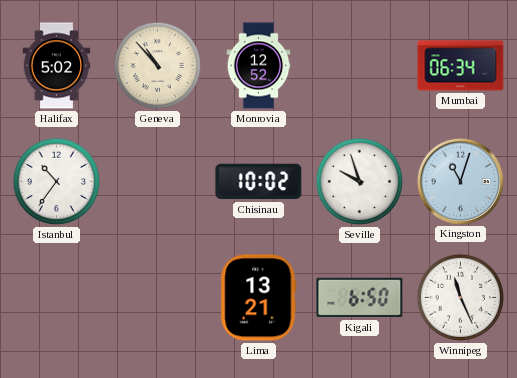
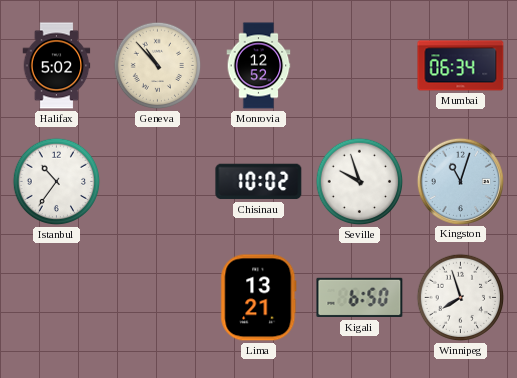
Winnipeg: 11:26 -> 7:57 (461, 298)
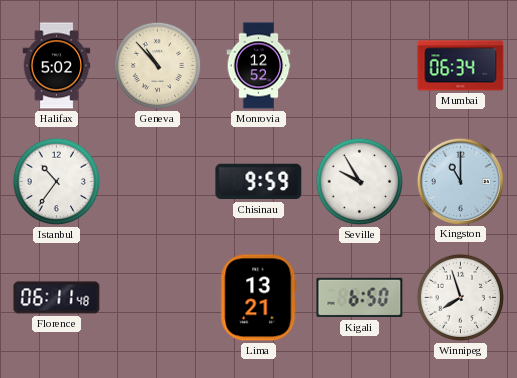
Chisinau: 10:02 -> 9:59 (259, 182)
Seville: 9:57 -> 9:55 (360, 182)
Kingston: 11:03 -> 11:00 (460, 181)
Florence: none -> 06:11 (57, 298)
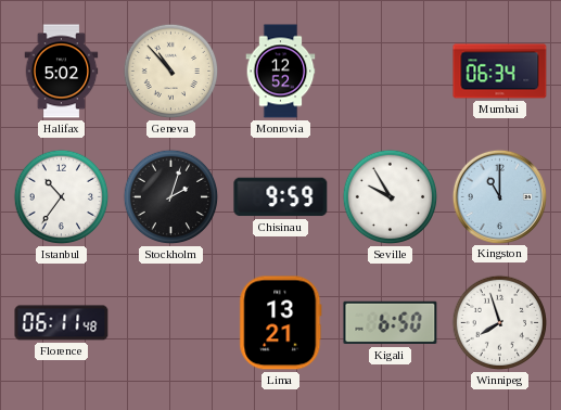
Stockholm: none -> 2:03 (171, 197)
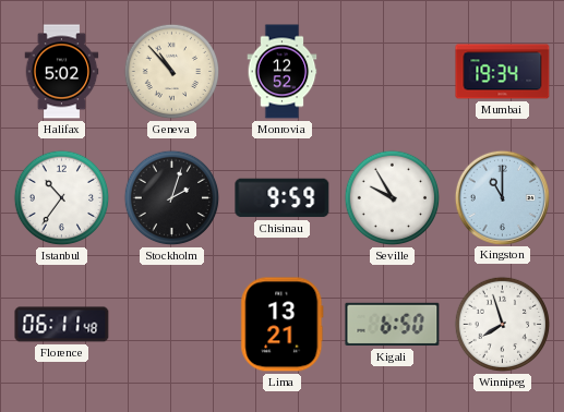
Mumbai: 06:34 -> 19:34 (503, 72)
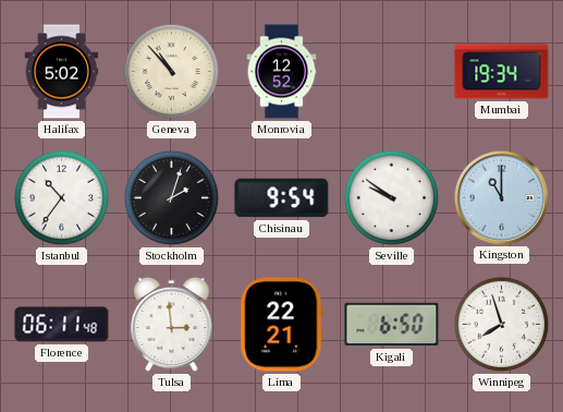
Chisinau: 9:59 -> 9:54 (282, 198)
Seville: 9:55 -> 9:51 (392, 198)
Tulsa: none -> 2:59 (172, 325)
Lima: 13:21 -> 22:21 (282, 325)
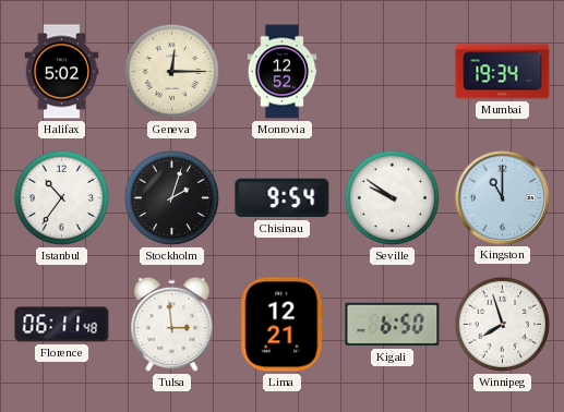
Geneva: 10:53 -> 12:15 (172, 72)
Lima: 22:21 -> 12:21 (283, 325)
